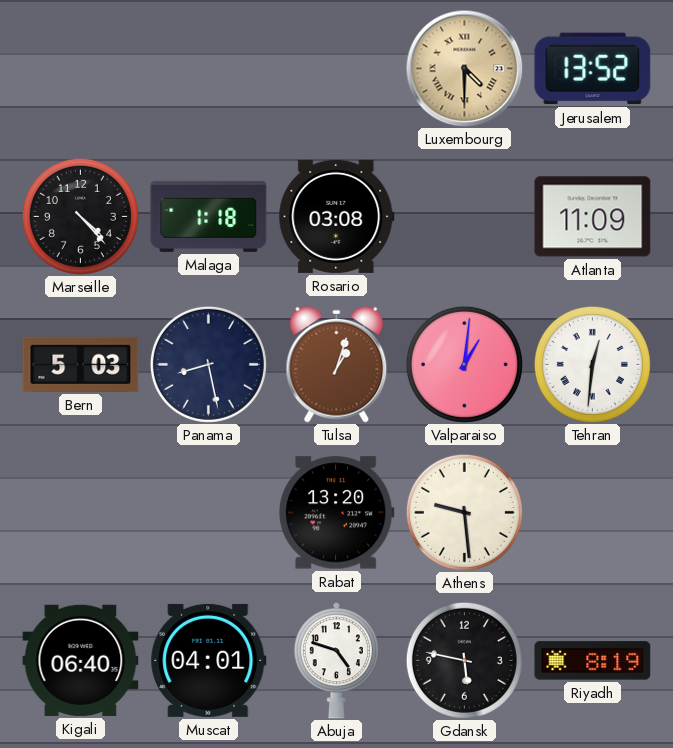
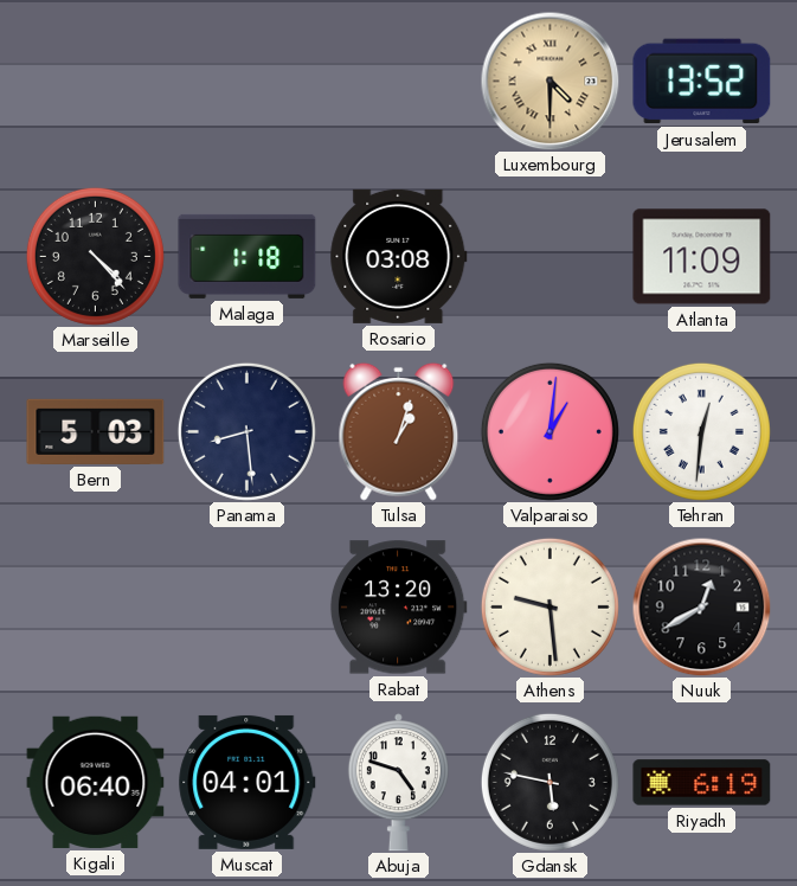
Panama: 8:28 -> 8:29 (246, 431)
Nuuk: none -> 12:40 (701, 606)
Riyadh: 8:19 -> 6:19 (702, 783)
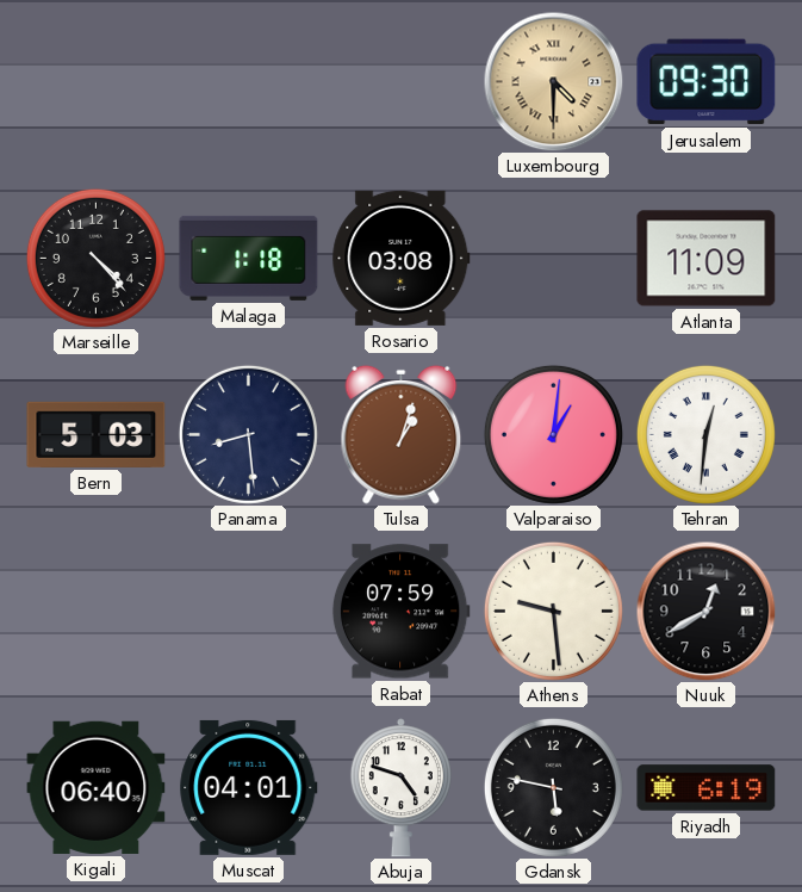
Jerusalem: 13:52 -> 09:30 (707, 82)
Rabat: 13:20 -> 07:59 (400, 612)
